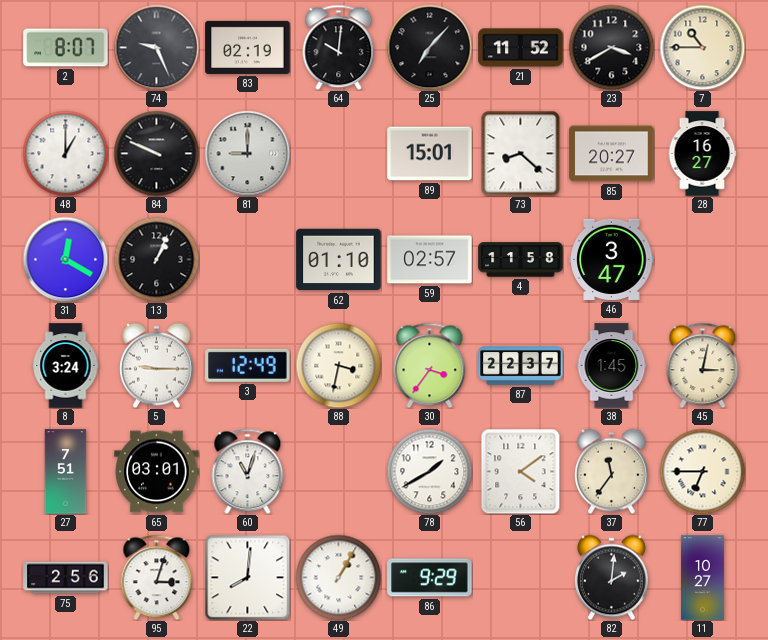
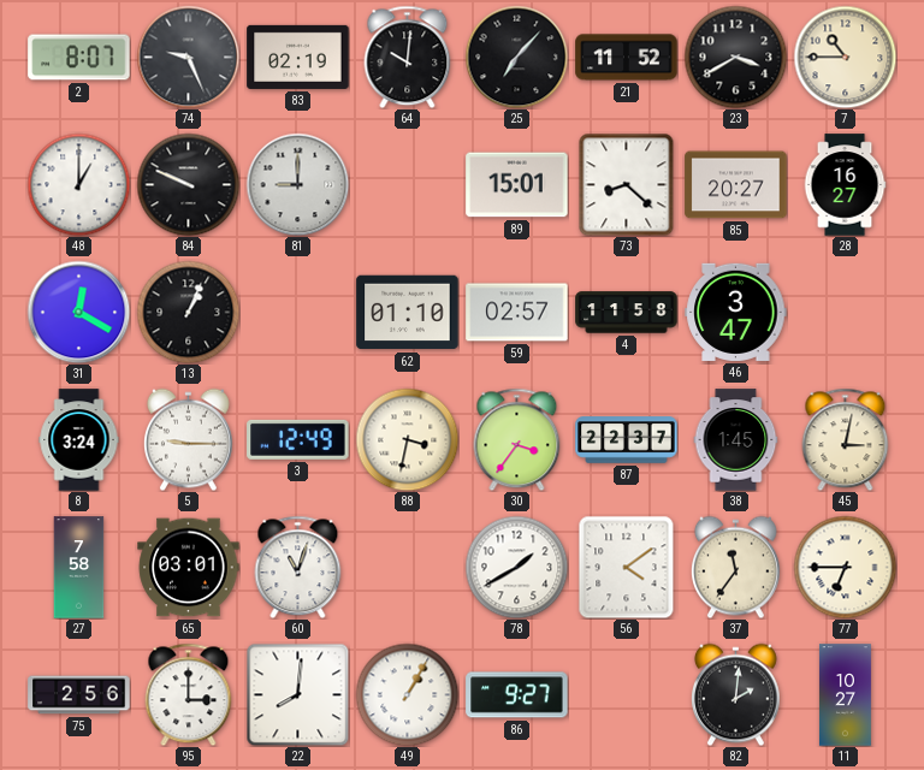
27: 7:51 -> 7:58 (79, 568)
95: 3:03 -> 3:00 (189, 694)
86: 9:29 -> 9:27 (517, 695)
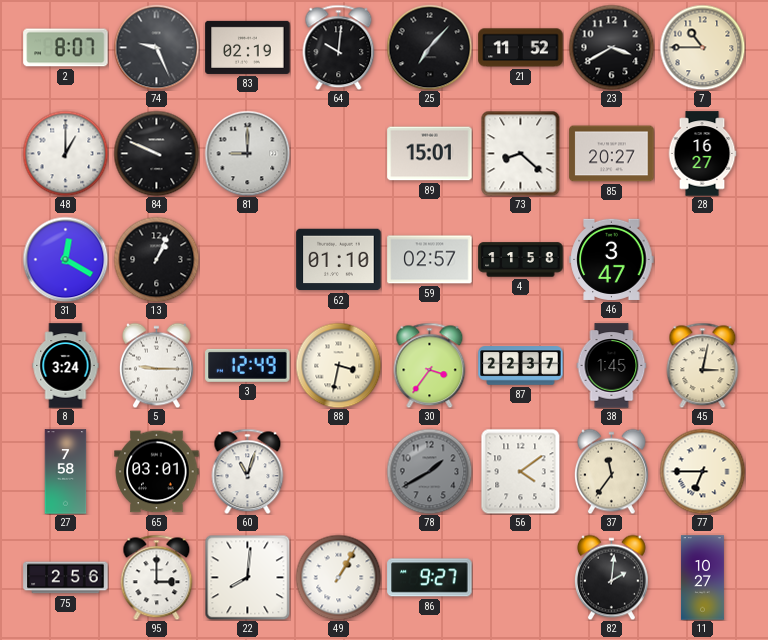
78 dial: white -> grey (429, 471)
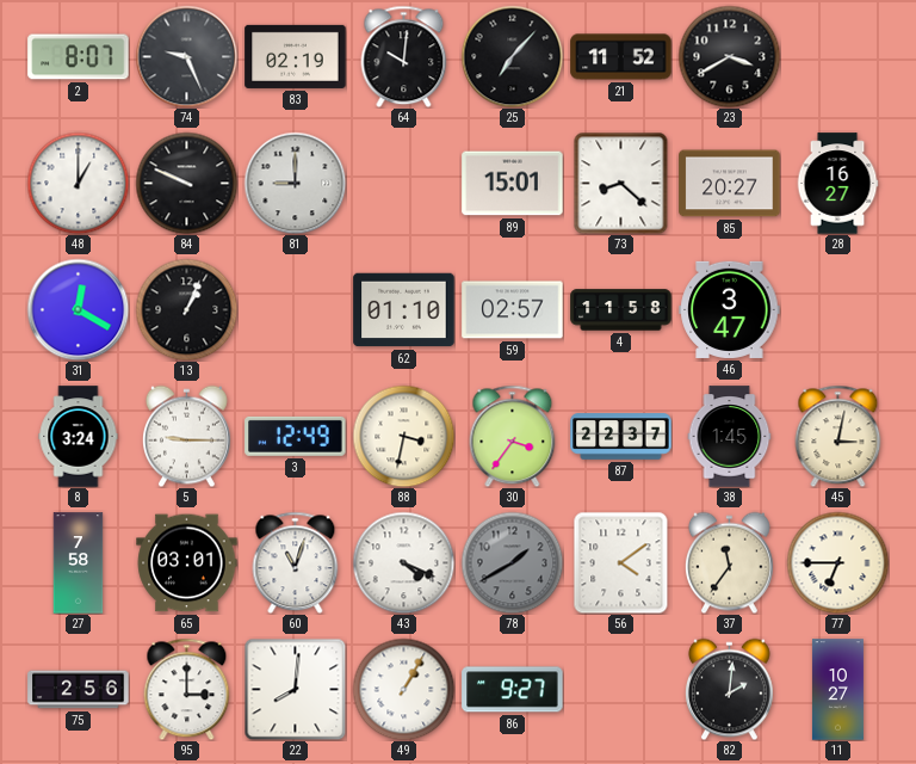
7: 10:45 -> none (702, 47)
43: none -> 4:19 (403, 562)
